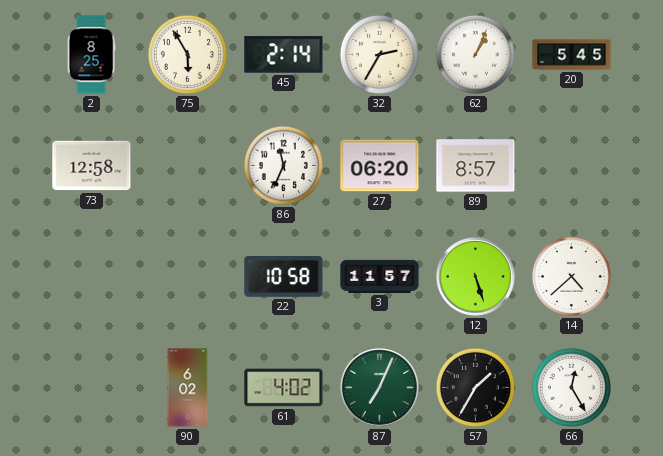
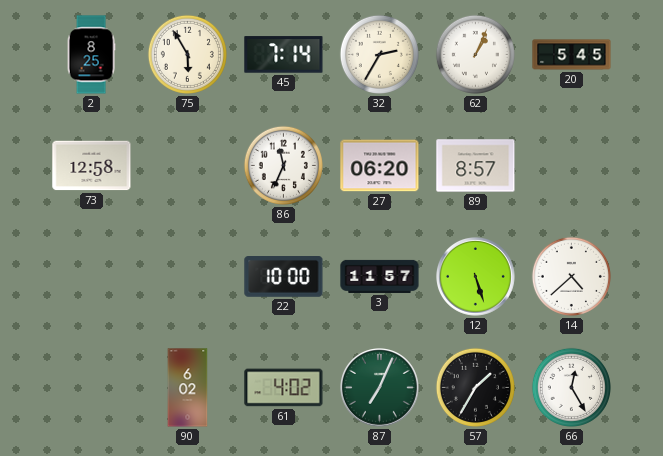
45: 2:14 -> 7:14 (284, 55)
22: 10:58 -> 10:00 (284, 277)
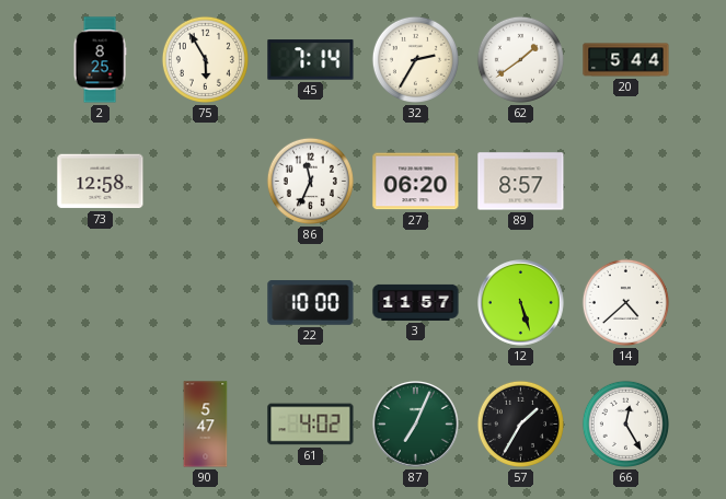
62: 1:04 -> 1:39 (520, 59)
20: 5:45 -> 5:44 (626, 60)
90: 6:02 -> 5:47 (206, 425)
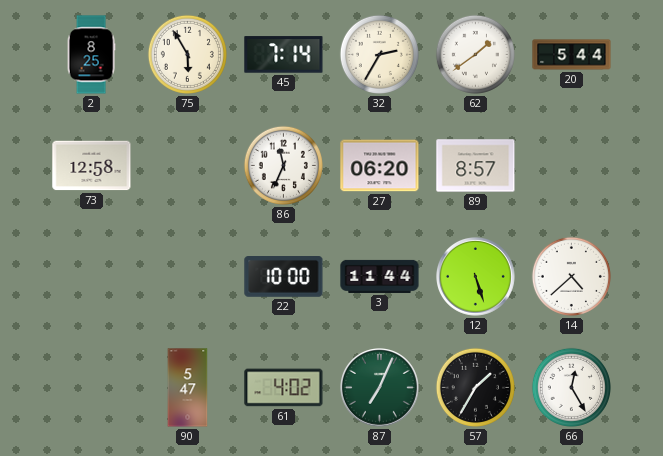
3: 11:57 -> 11:44 (380, 276)
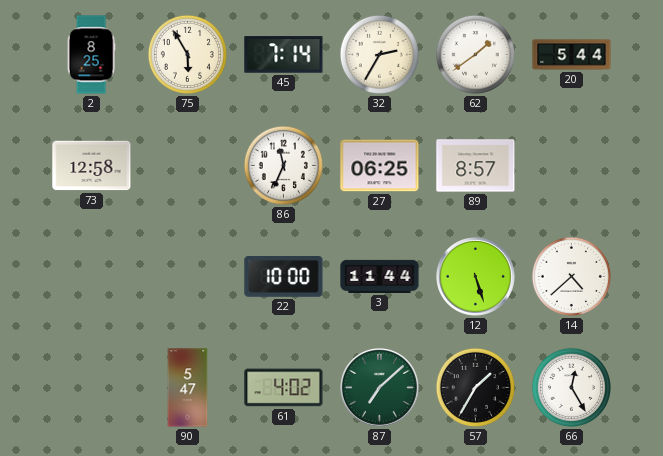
27: 06:20 -> 06:25 (380, 166)
87: 7:04 -> 7:08 (380, 388)
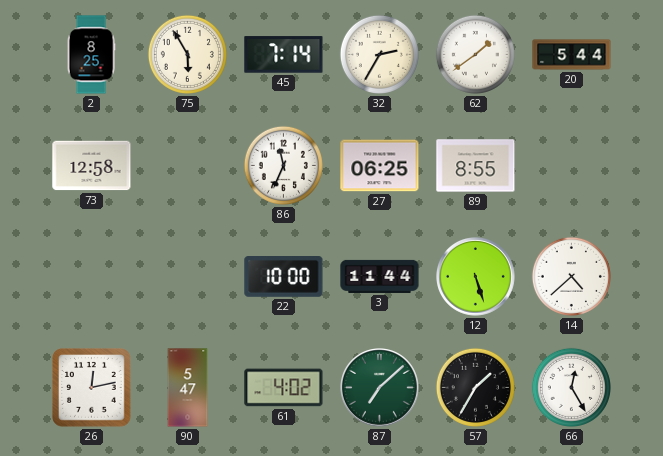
89: 8:57 -> 8:55 (476, 166)
26: none -> 12:13 (92, 388)
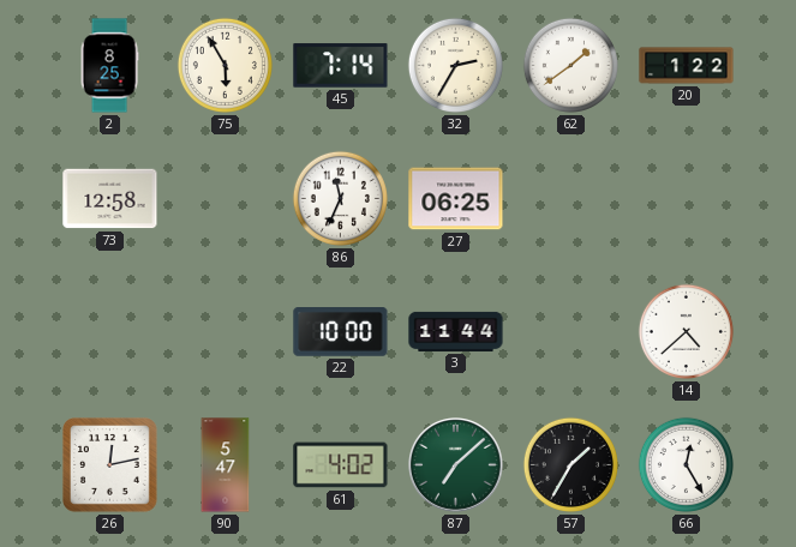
20: 5:44 -> 1:22 (687, 66)
89: 8:55 -> none (476, 166)
12: 5:27 -> none (476, 277)
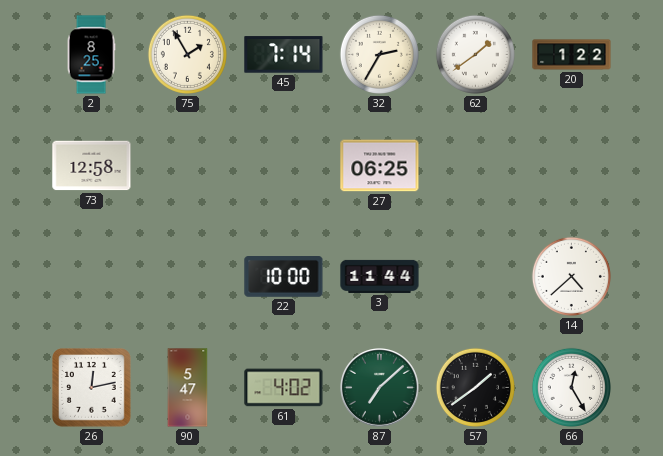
75: 5:55 -> 1:55 (187, 54)
86: 11:34 -> none (340, 198)
57: 1:35 -> 1:39 (475, 387)
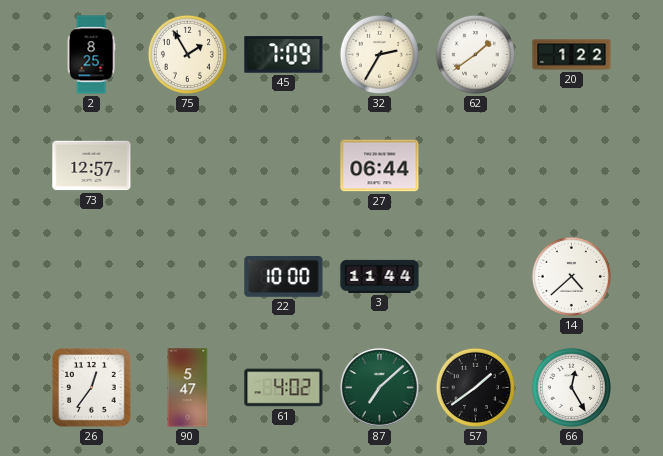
45: 7:14 -> 7:09 (284, 55)
73: 12:58 -> 12:57 (92, 166)
27: 06:25 -> 06:44 (380, 166)
26: 12:13 -> 12:36 (92, 388)
